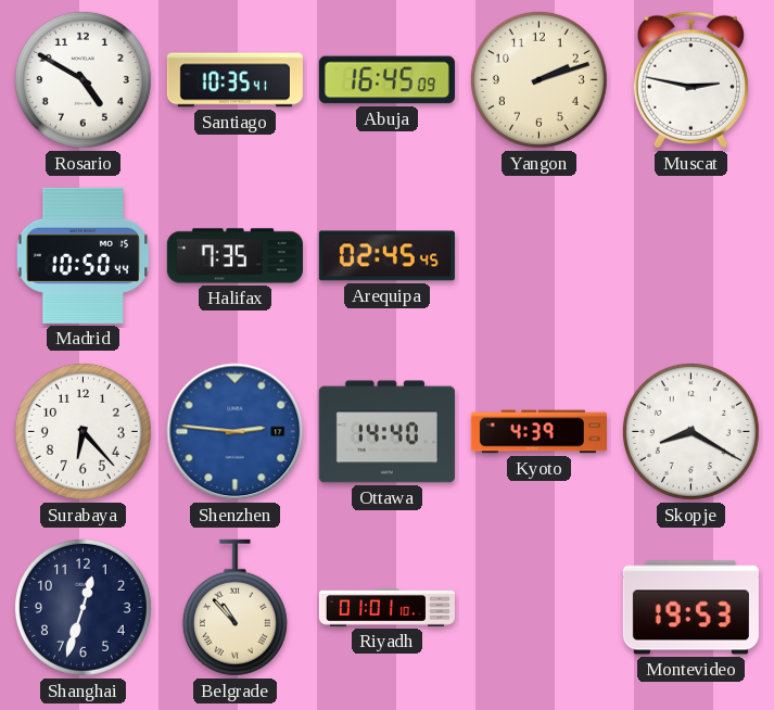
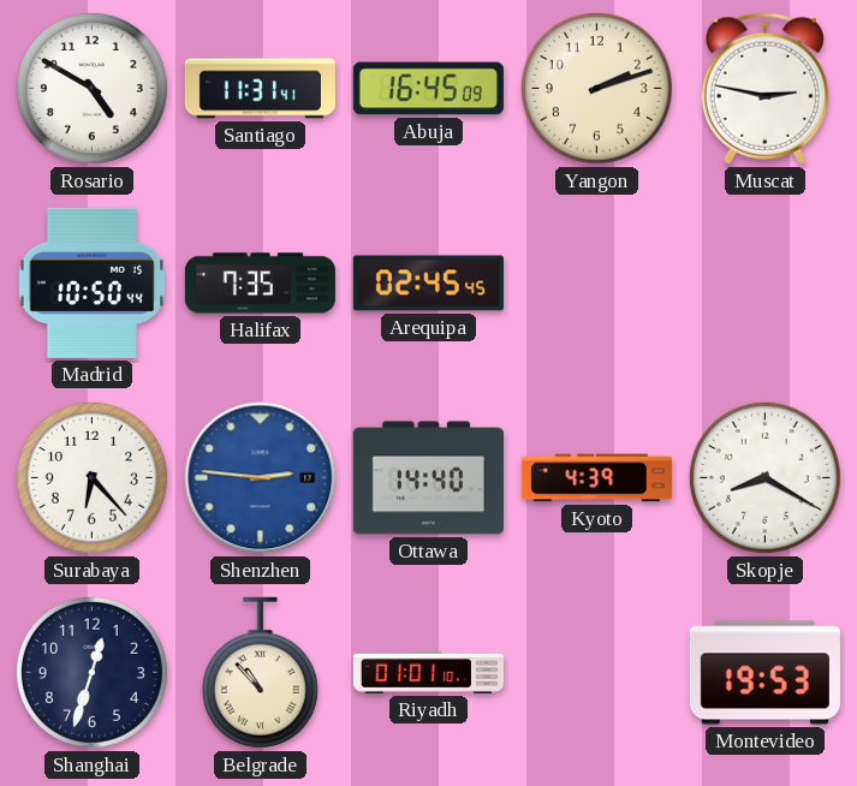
Santiago: 10:35 -> 11:31 (260, 89)
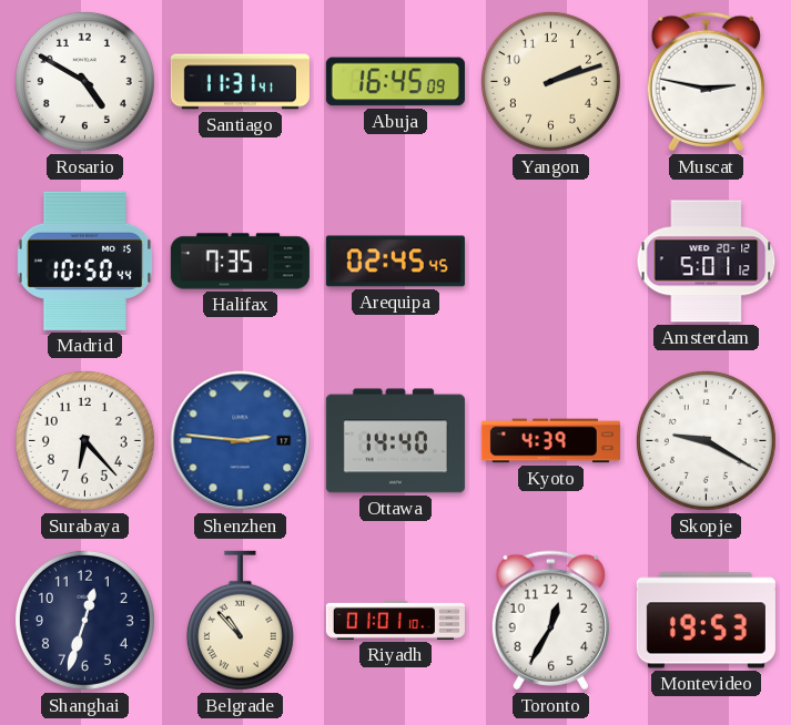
Amsterdam: none -> 5:01 (707, 262)
Skopje: 8:20 -> 9:20 (706, 440)
Toronto: none -> 12:35 (550, 621)
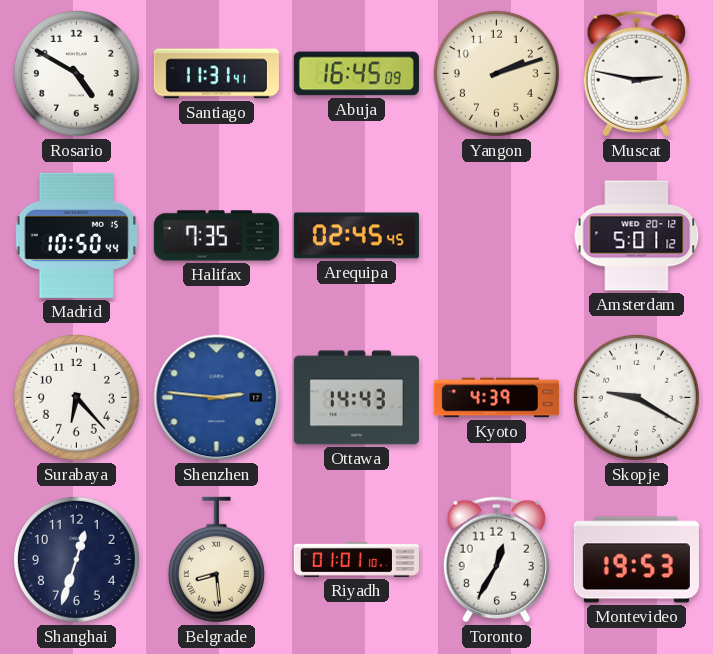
Ottawa: 14:40 -> 14:43 (356, 398)
Belgrade: 10:53 -> 8:29 (216, 560)
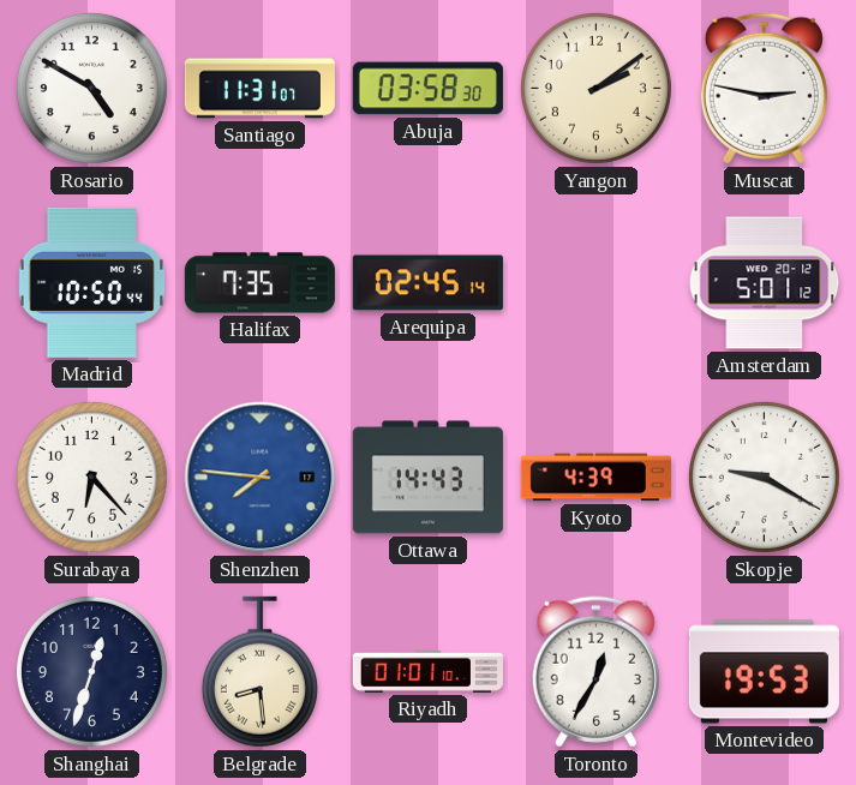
Santiago: 11:31:41 -> 11:31:07 (259, 89)
Abuja: 16:45 -> 03:58 (427, 89)
Yangon: 2:12 -> 2:09 (595, 88)
Arequipa: 02:45:45 -> 02:45:14 (427, 283)
Shenzhen: 2:46 -> 7:46 (261, 478)
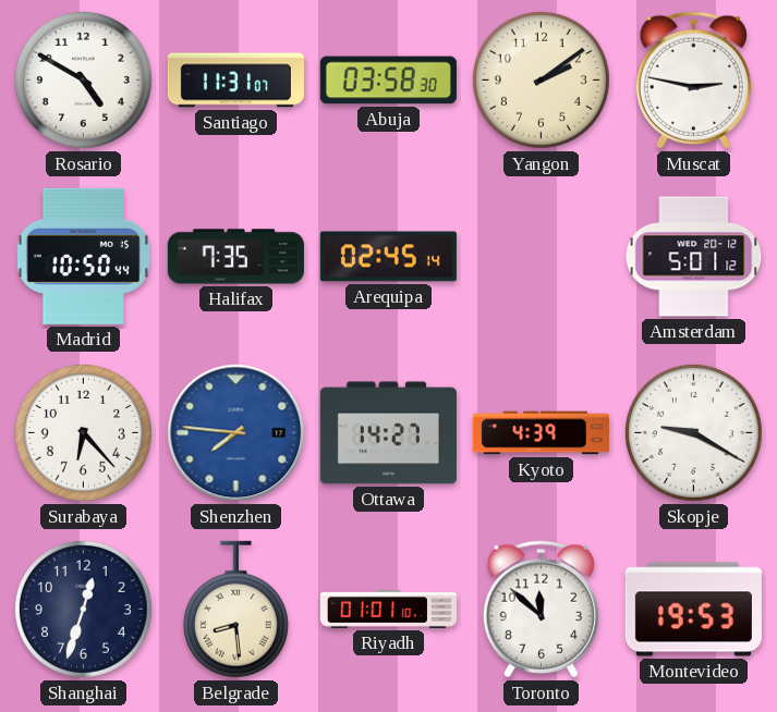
Ottawa: 14:43 -> 14:27 (388, 433)
Toronto: 12:35 -> 11:52 (541, 610)
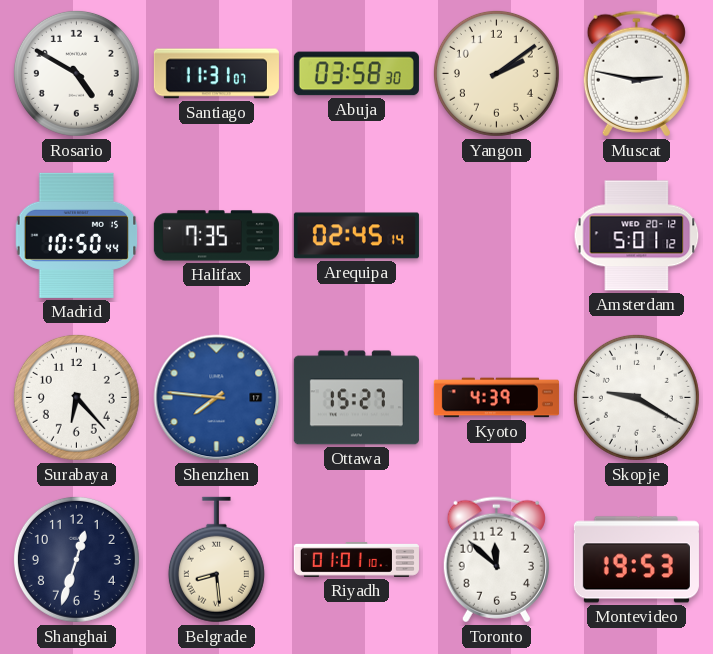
Ottawa: 14:27 -> 15:27 (356, 398)
